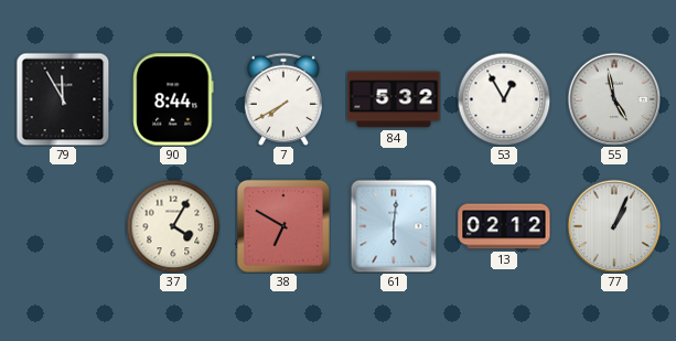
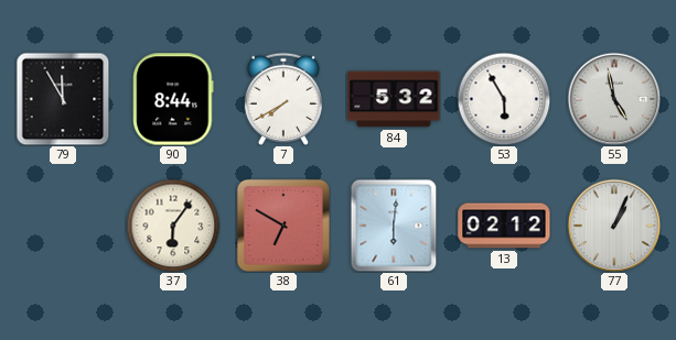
53: 12:55 -> 5:55 (504, 99)
37: 4:05 -> 6:06 (173, 226)
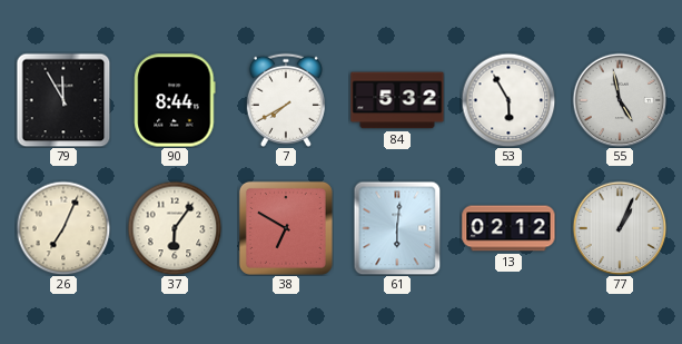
26: none -> 7:04 (63, 228)
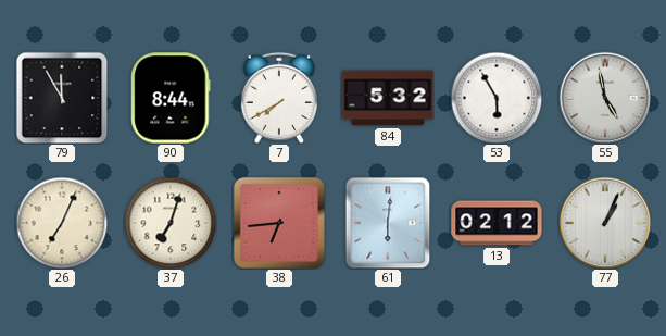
37: 6:06 -> 7:03 (171, 223)
38: 6:50 -> 6:44 (279, 223)
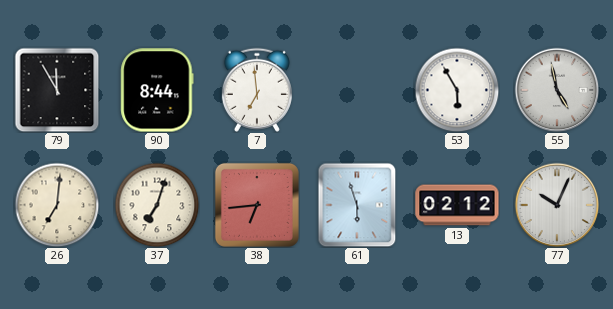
7: 7:40 -> 6:59 (257, 90)
84: 5:32 -> none (388, 98)
26: 7:04 -> 7:01 (57, 205)
61: 6:01 -> 5:57 (357, 205)
77: 1:04 -> 10:04 (557, 205)
